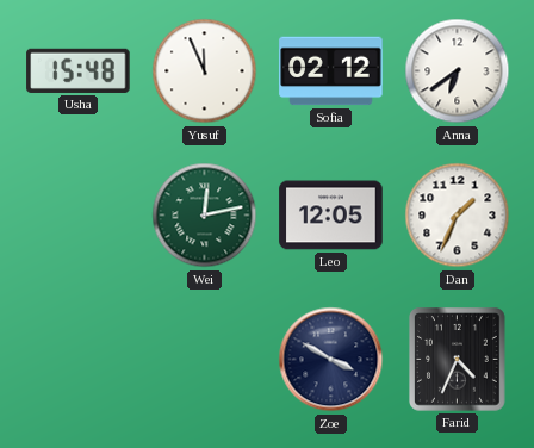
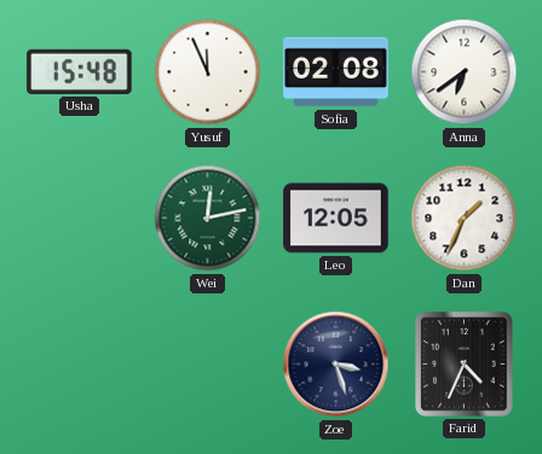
Sofia: 02:12 -> 02:08 (336, 72)
Zoe: 3:50 -> 3:27 (336, 365)
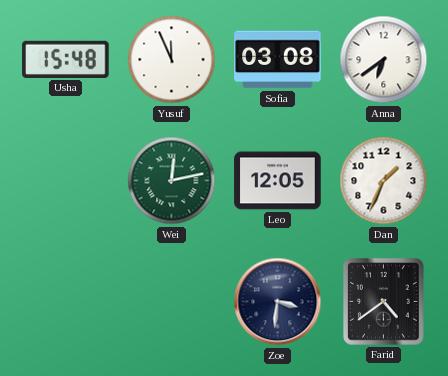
Sofia: 02:08 -> 03:08 (278, 60)
Zoe: 3:27 -> 3:31 (278, 302)
Farid: 4:34 -> 4:39 (384, 302)
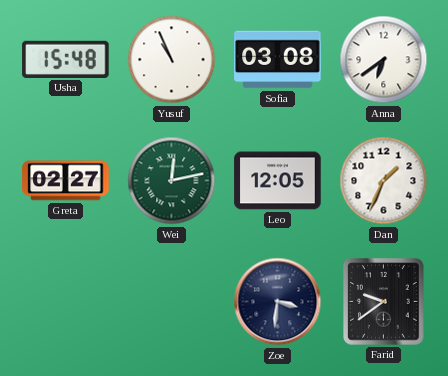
Yusuf: 11:56 -> 10:56 (172, 60)
Greta: none -> 02:27 (66, 181)
Farid: 4:39 -> 9:39 (384, 302)
